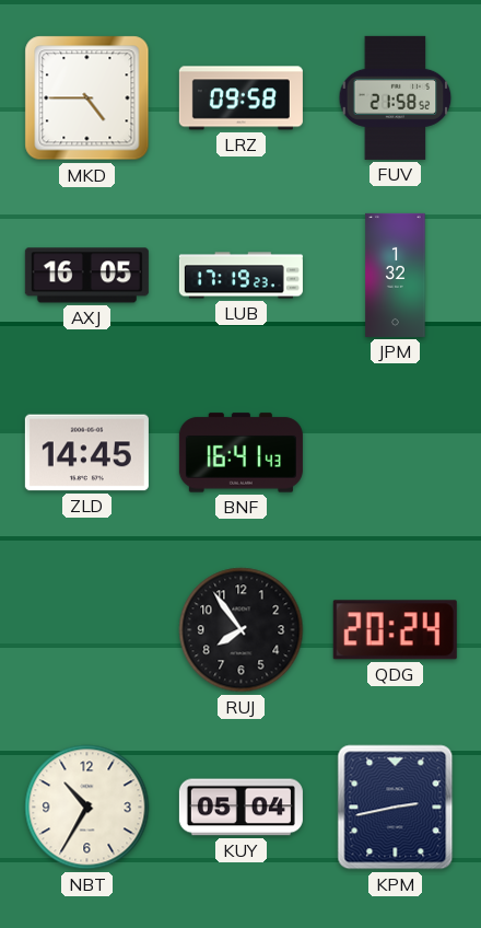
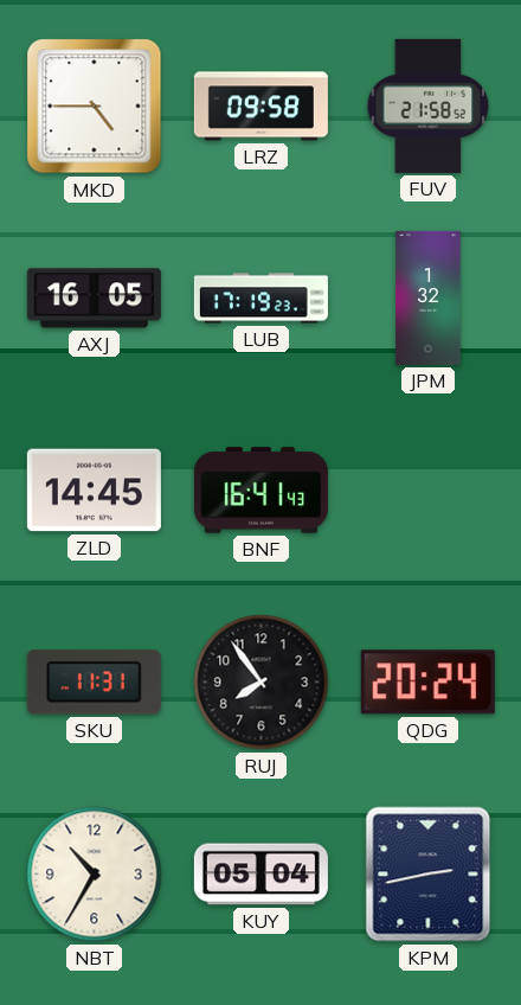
SKU: none -> 11:31 (94, 683)
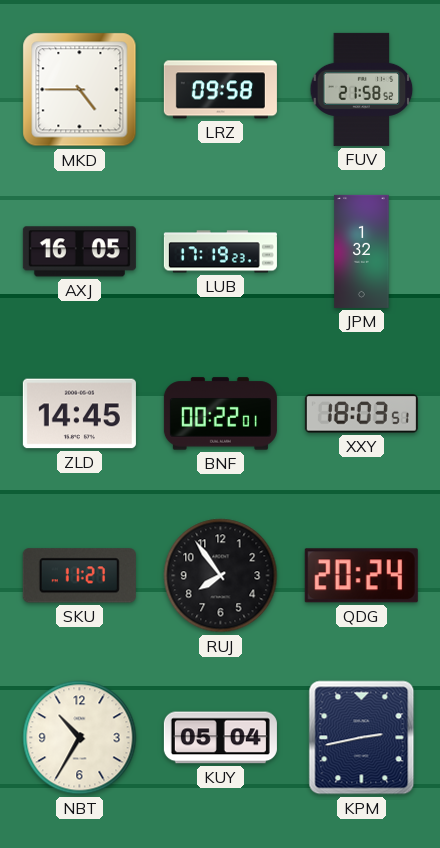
BNF: 16:41 -> 00:22 (220, 414)
XXY: none -> 18:03 (361, 414)
SKU: 11:31 -> 11:27 (79, 576)
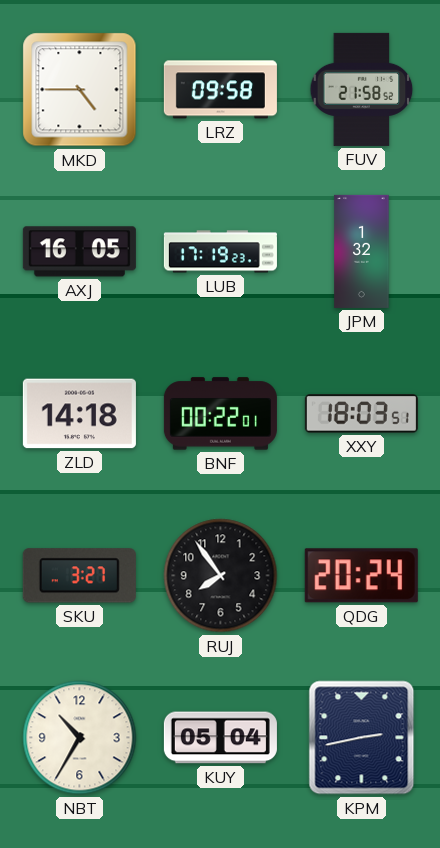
ZLD: 14:45 -> 14:18 (79, 414)
SKU: 11:27 -> 3:27 (79, 576)
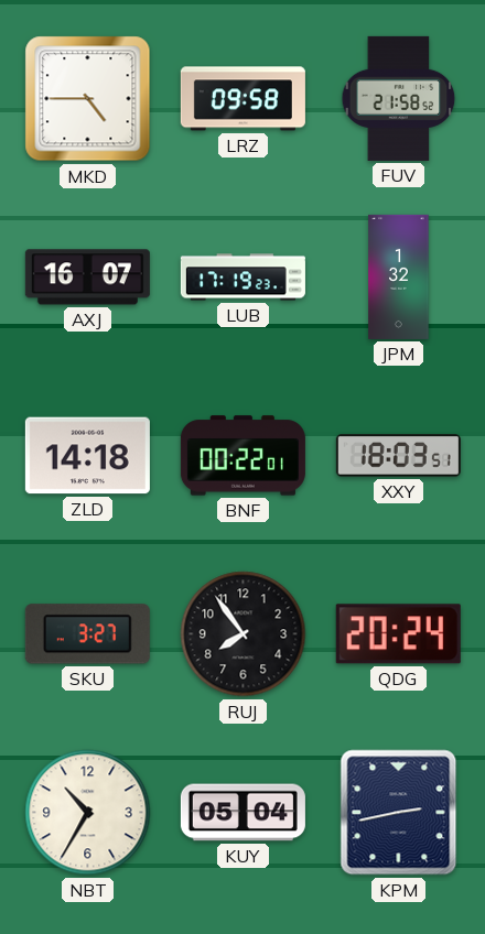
AXJ: 16:05 -> 16:07 (87, 278)
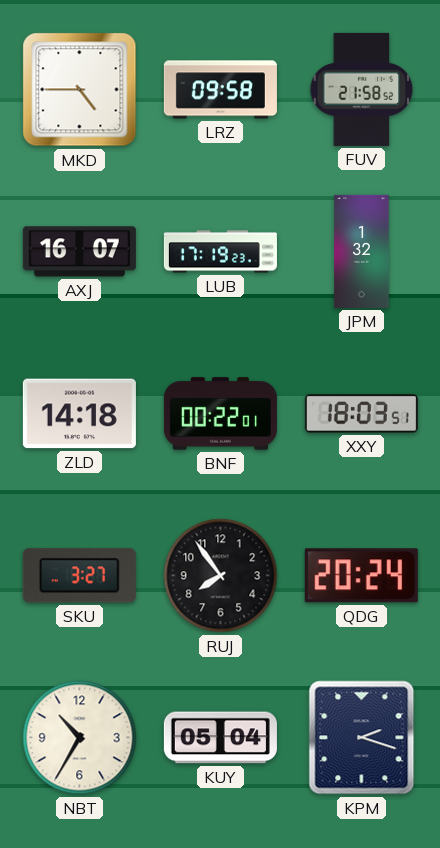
KPM: 2:43 -> 2:18 (362, 738)
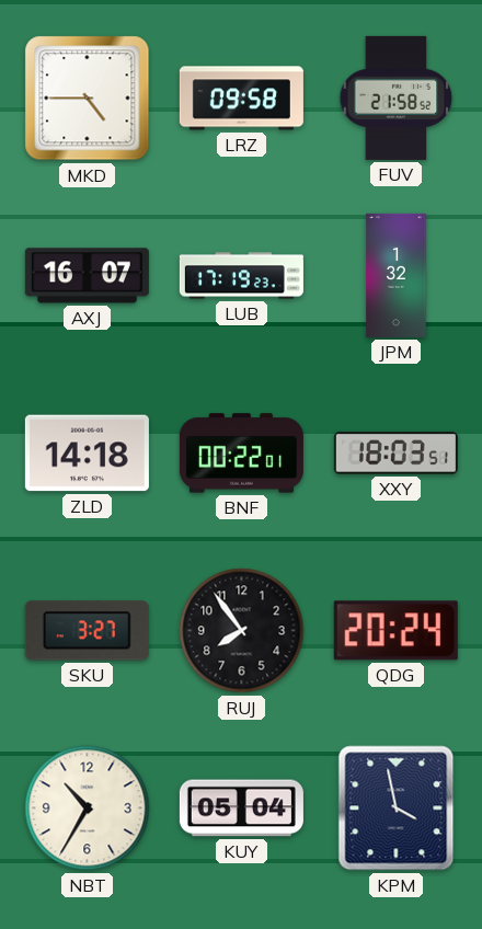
KPM: 2:18 -> 3:58 (397, 808)
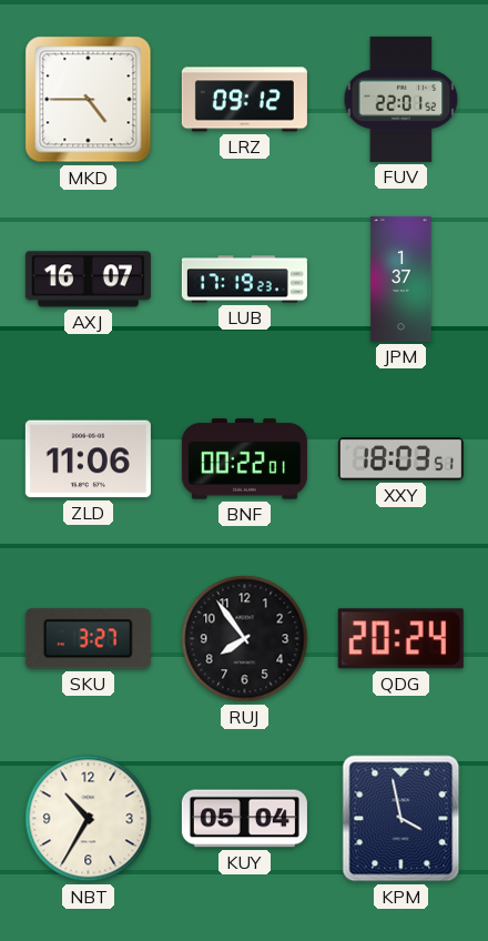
LRZ: 09:58 -> 09:12 (244, 100)
FUV: 21:58 -> 22:01 (401, 99)
JPM: 1:32 -> 1:37 (401, 279)
ZLD: 14:18 -> 11:06 (88, 459)
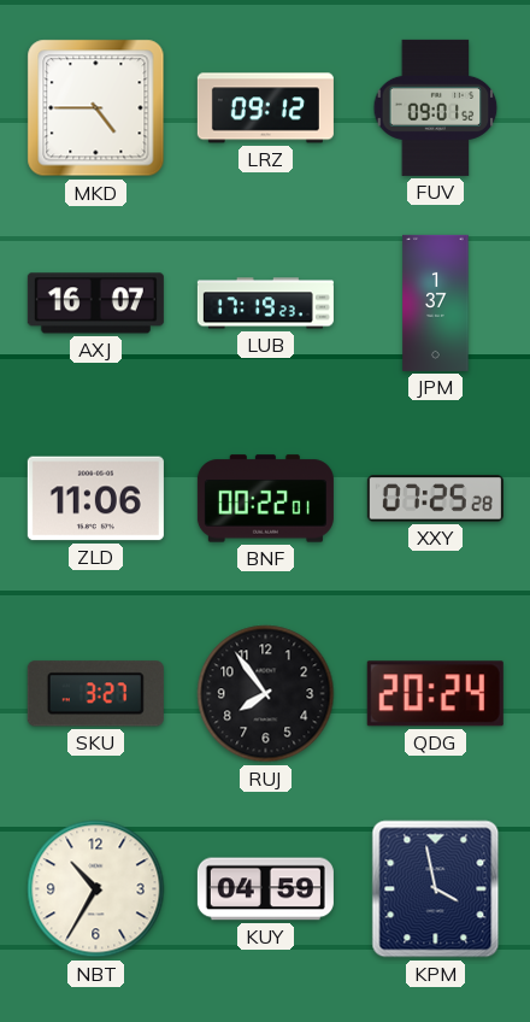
FUV: 22:01 -> 09:01 (436, 107)
XXY: 18:03 -> 07:25 (435, 499)
KUY: 05:04 -> 04:59 (265, 889)
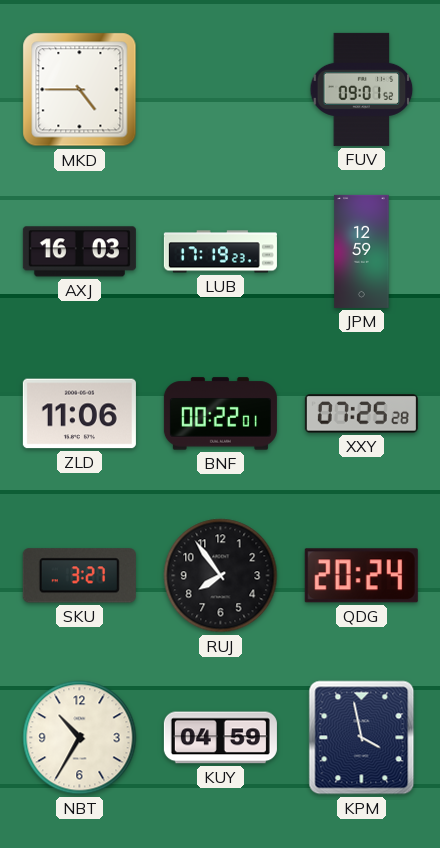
LRZ: 09:12 -> none (265, 108)
AXJ: 16:07 -> 16:03 (79, 252)
JPM: 1:37 -> 12:59 (362, 251)
